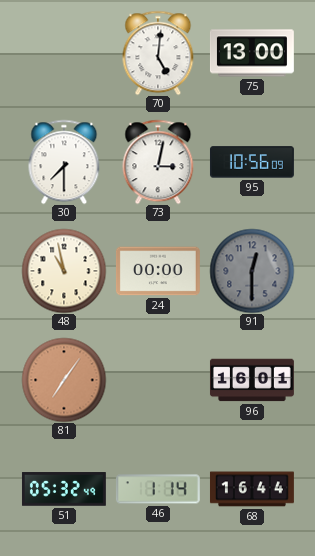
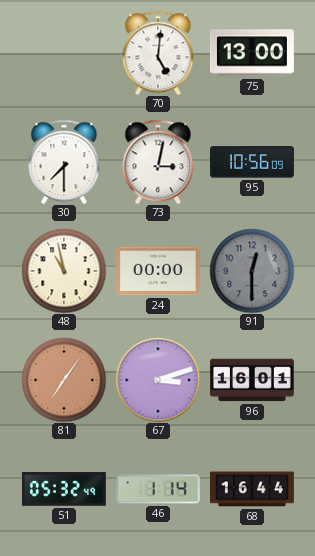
67: none -> 3:12 (158, 380)
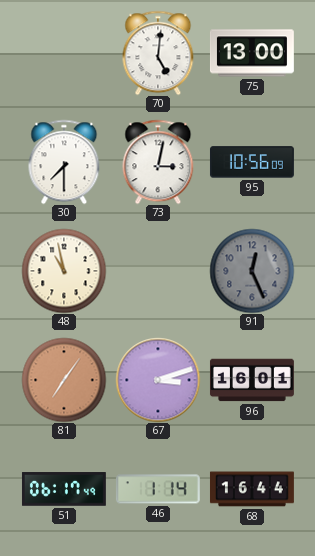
24: 00:00 -> none (158, 271)
91: 12:30 -> 12:26 (252, 271)
51: 05:32 -> 06:17 (64, 489)
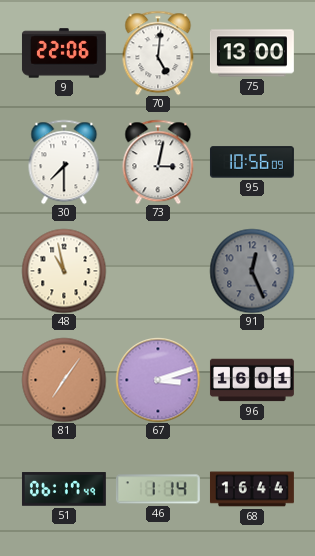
9: none -> 22:06 (64, 53)
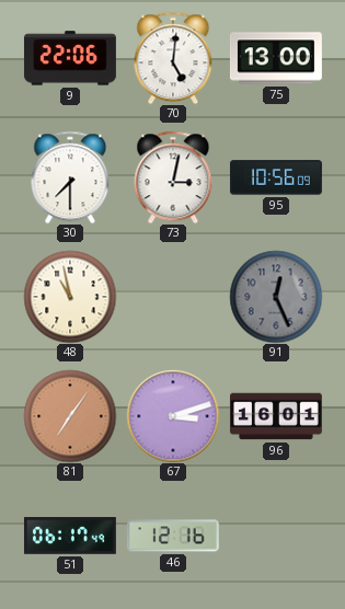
46: 1:14 -> 12:16 (173, 536)
68: 16:44 -> none (252, 489)
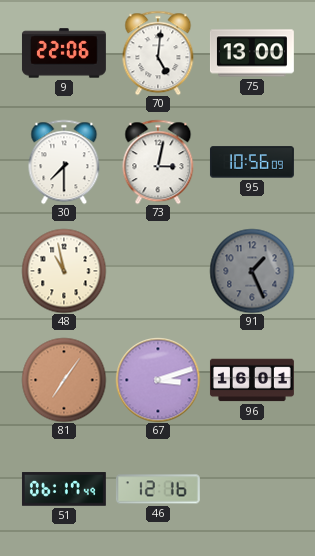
91: 12:26 -> 1:26 (252, 271)
